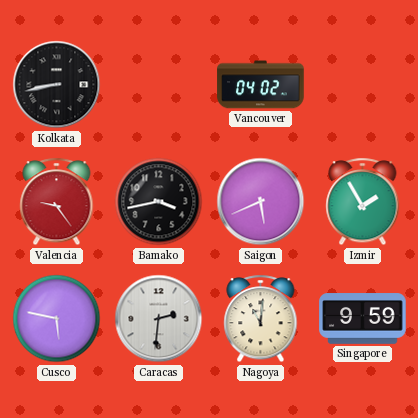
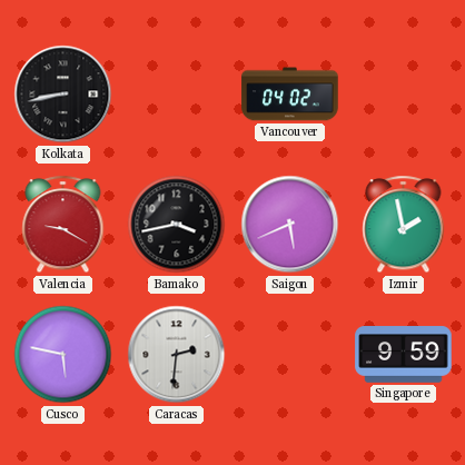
Valencia: 9:24 -> 9:20 (63, 225)
Izmir: 1:55 -> 1:58 (404, 225)
Nagoya: 11:01 -> none (261, 319)
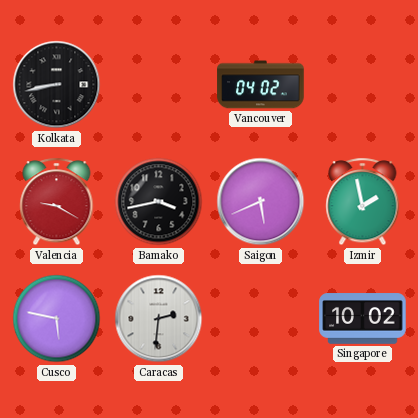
Singapore: 9:59 -> 10:02 (363, 319)
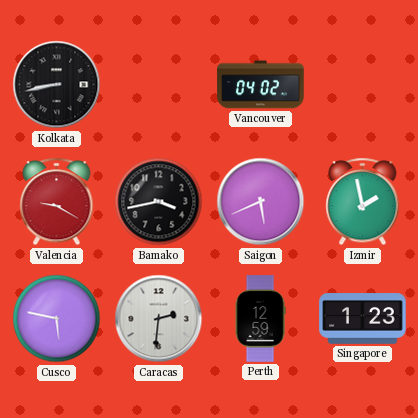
Perth: none -> 12:59 (260, 319)
Singapore: 10:02 -> 1:23 (363, 319)
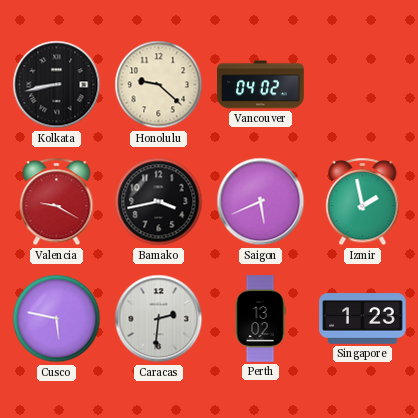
Honolulu: none -> 9:22 (159, 85)
Perth: 12:59 -> 13:02 (260, 319)
